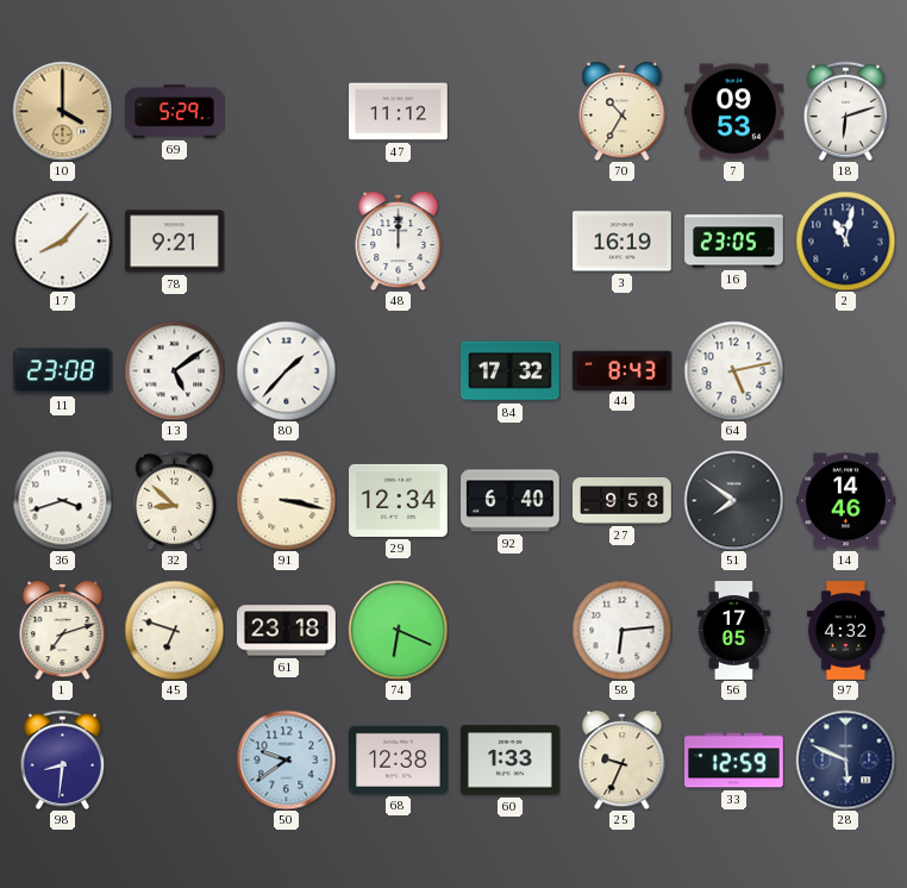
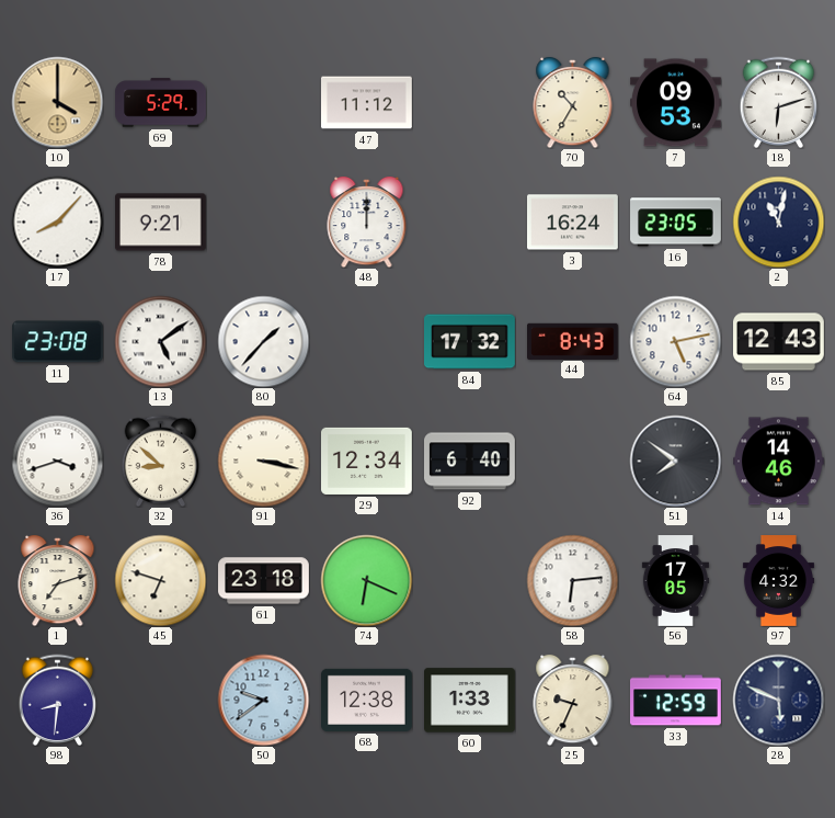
3: 16:19 -> 16:24 (573, 223)
85: none -> 12:43 (779, 342)
27: 9:58 -> none (623, 501)
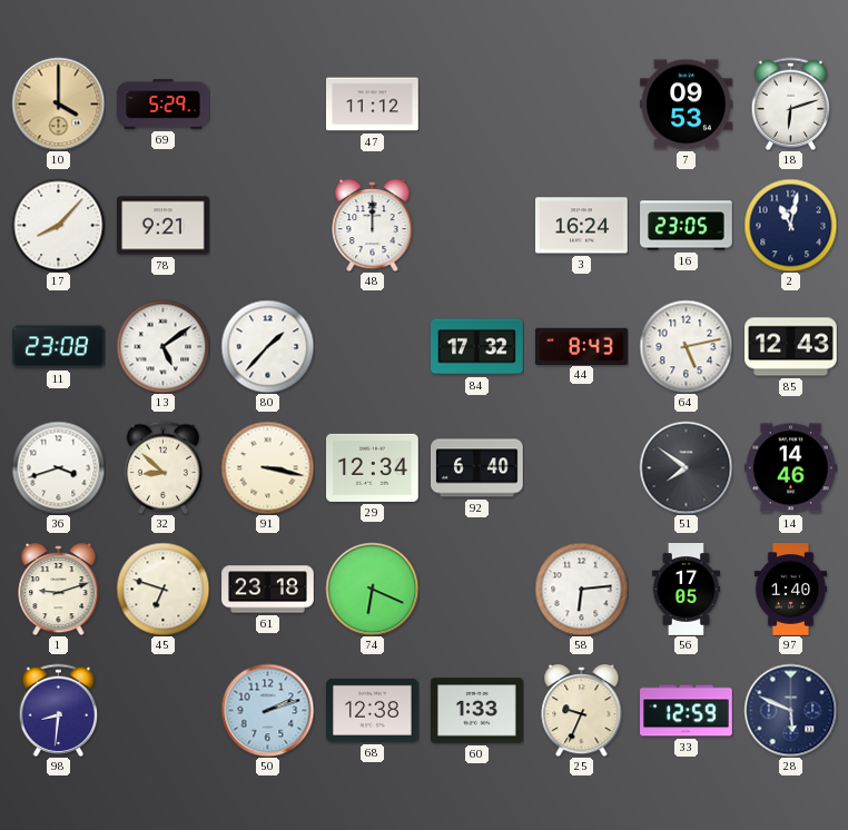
70: 10:35 -> none (573, 102)
1: 7:12 -> 9:12 (59, 589)
97: 4:32 -> 1:40 (790, 590)
50: 9:39 -> 2:12 (267, 710)
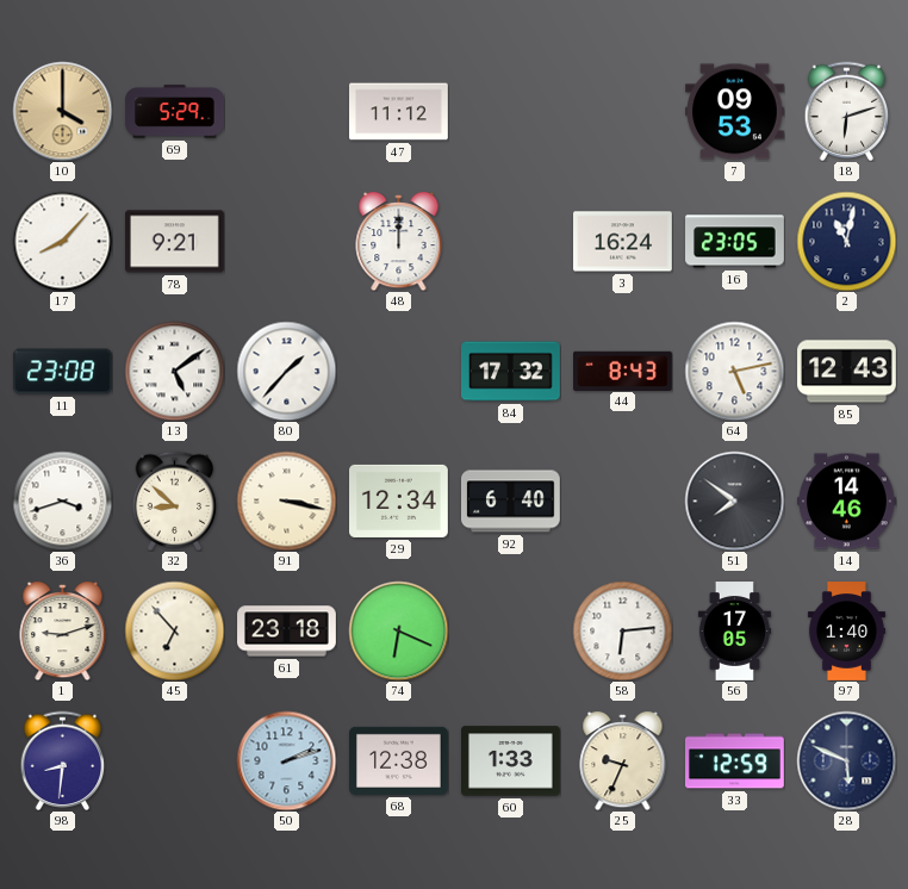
45: 6:48 -> 6:53 (174, 630)
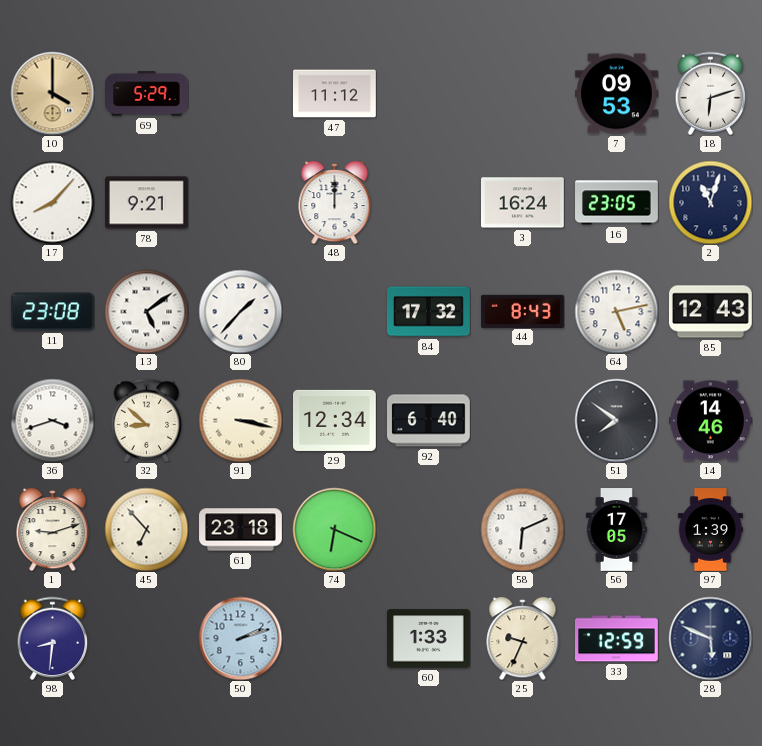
2: 11:02 -> 11:03 (710, 202)
58: 6:14 -> 6:11 (522, 529)
97: 1:40 -> 1:39 (710, 530)
68: 12:38 -> none (399, 760)
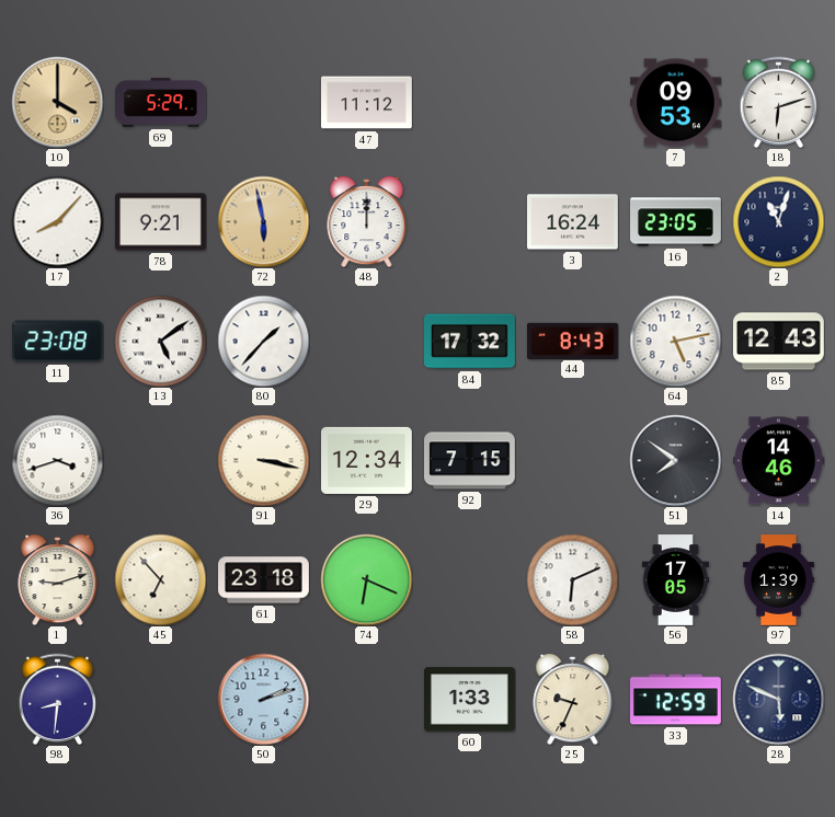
72: none -> 5:58 (263, 221)
32: 8:52 -> none (147, 420)
92: 6:40 -> 7:15 (470, 461)
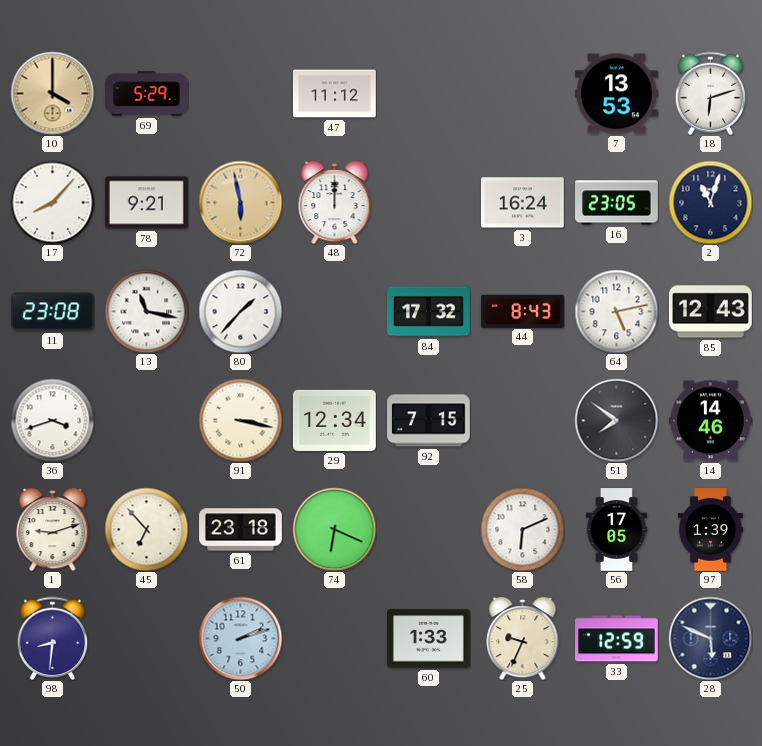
7: 09:53 -> 13:53 (617, 94)
13: 5:09 -> 11:17 (146, 311)
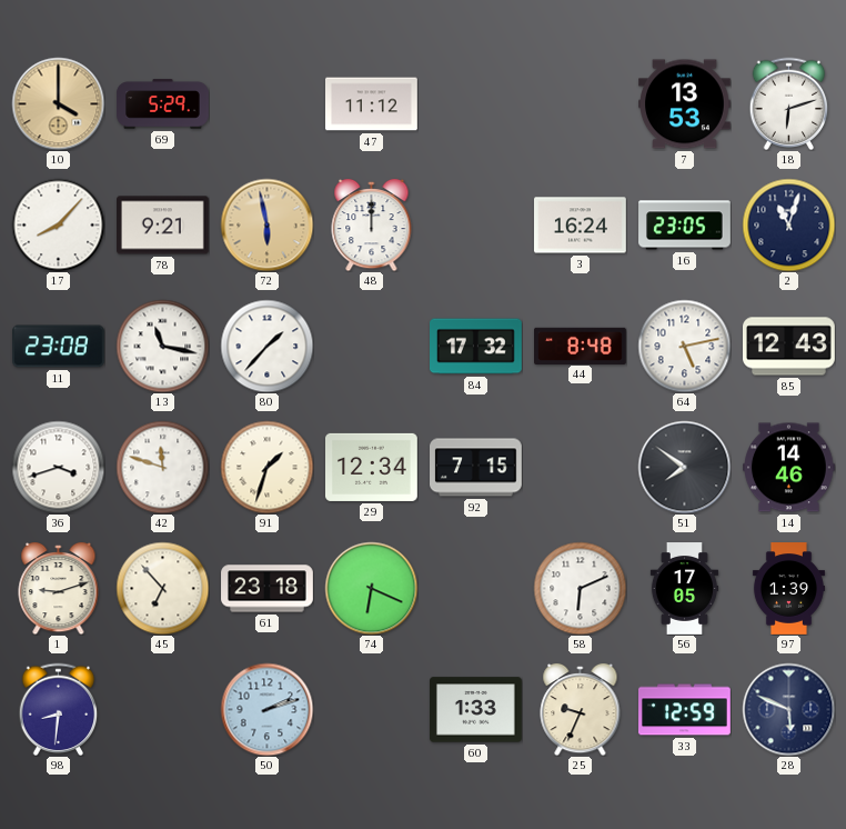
44: 8:43 -> 8:48 (581, 346)
42: none -> 11:48 (162, 467)
91: 3:17 -> 1:33 (266, 467)
